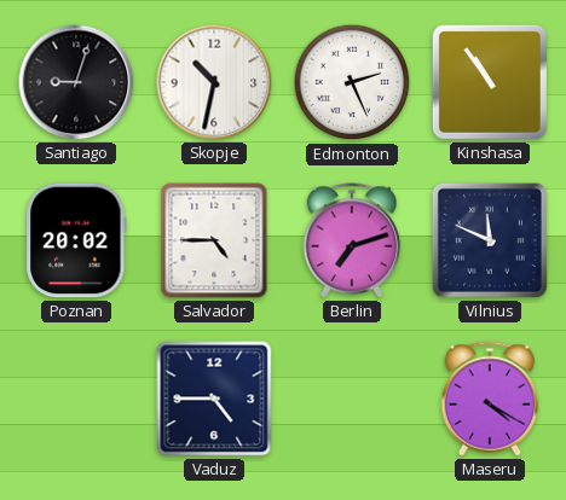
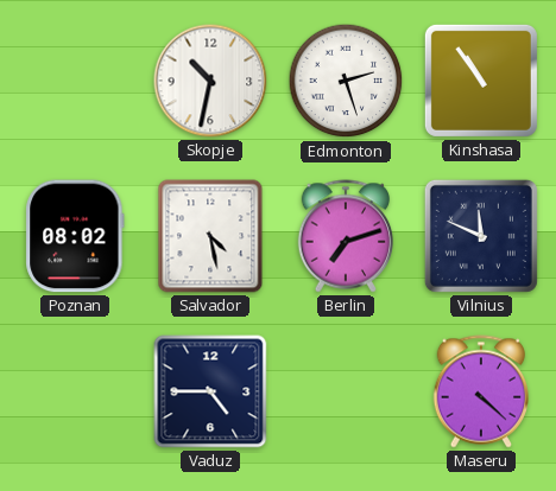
Santiago: 9:03 -> none (76, 82)
Edmonton: 2:26 -> 2:27 (346, 81)
Poznan: 20:02 -> 08:02 (75, 236)
Salvador: 4:45 -> 4:28 (210, 236)
Maseru: 4:20 -> 4:22 (480, 391)
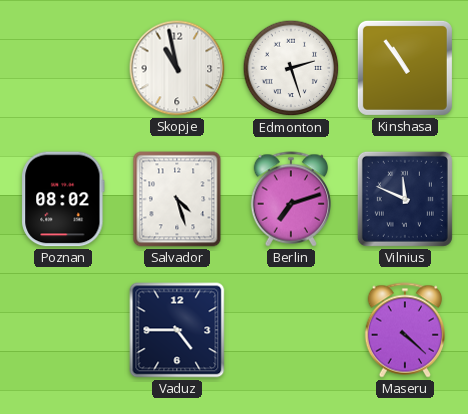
Skopje: 10:32 -> 10:58 (177, 68)
Salvador: 4:28 -> 4:27 (177, 199)
